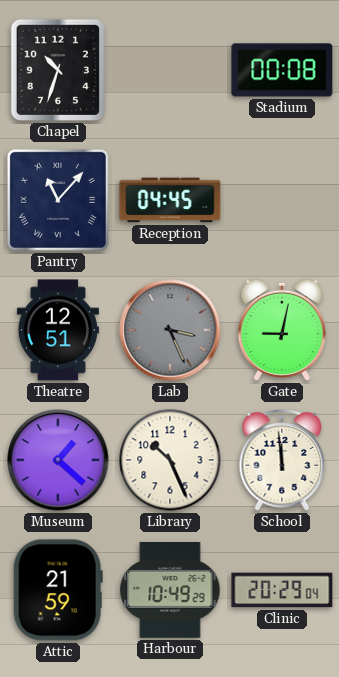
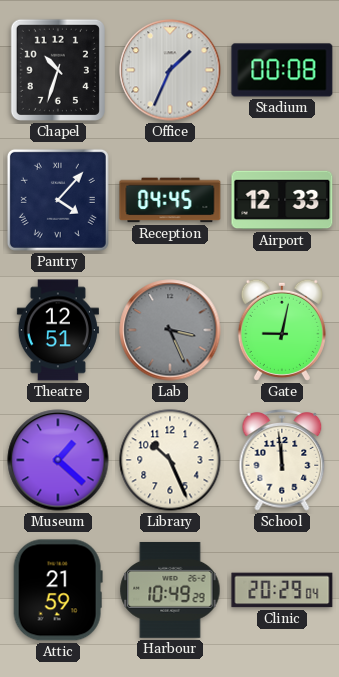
Office: none -> 1:34 (170, 70)
Pantry: 11:07 -> 4:07 (58, 200)
Airport: none -> 12:33 (282, 200)
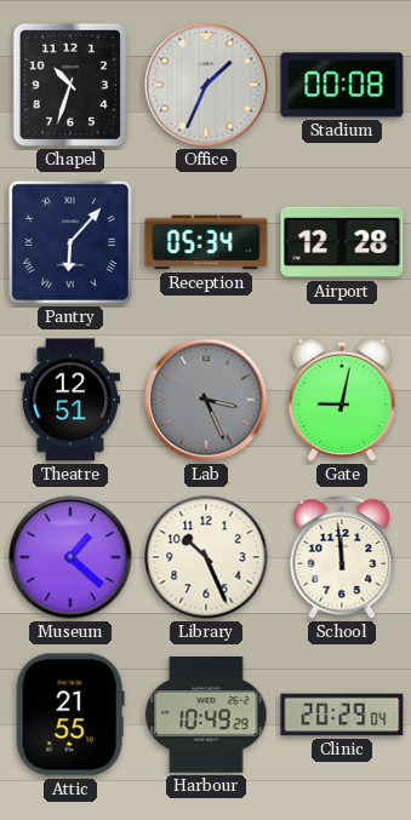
Pantry: 4:07 -> 6:07 (70, 242)
Reception: 04:45 -> 05:34 (206, 242)
Airport: 12:33 -> 12:28 (342, 242)
Attic: 21:59 -> 21:55 (70, 715)
